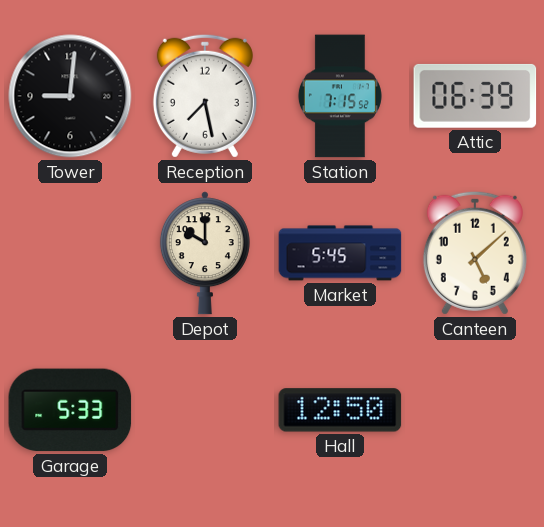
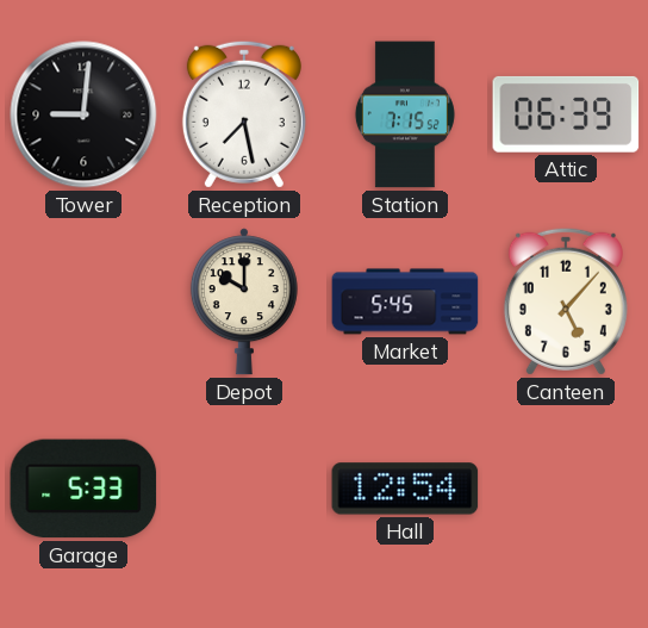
Canteen: 5:08 -> 5:07 (566, 301)
Hall: 12:50 -> 12:54 (405, 489)
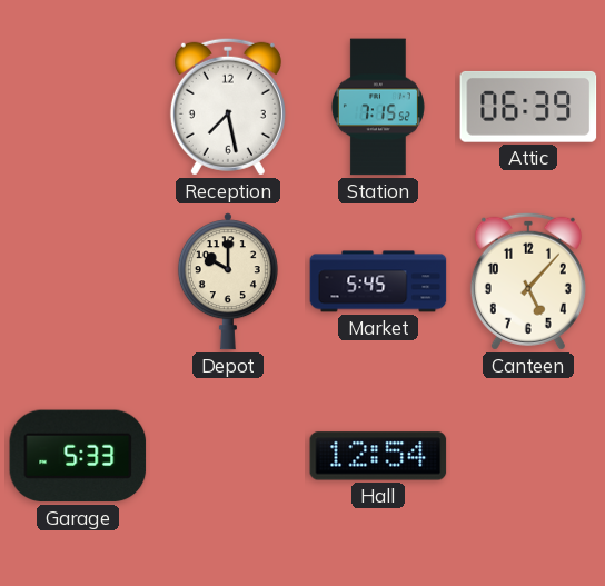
Tower: 9:01 -> none (83, 114)
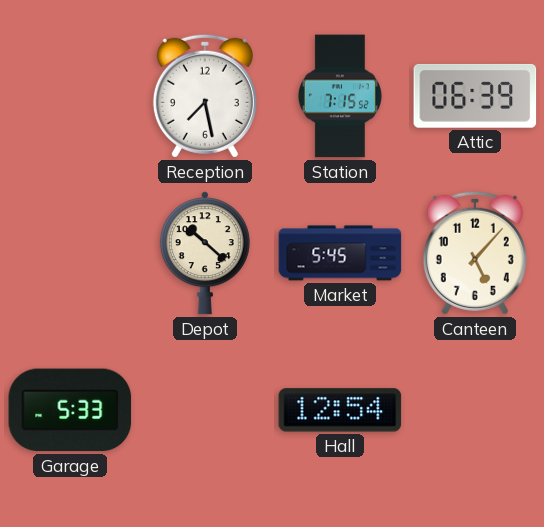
Depot: 10:00 -> 10:22 (205, 253)
